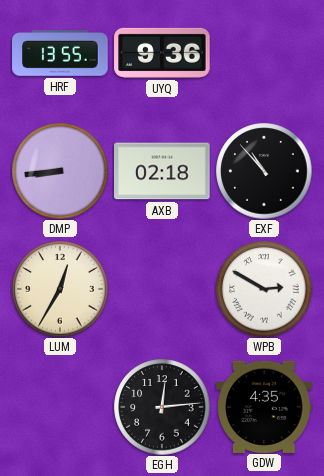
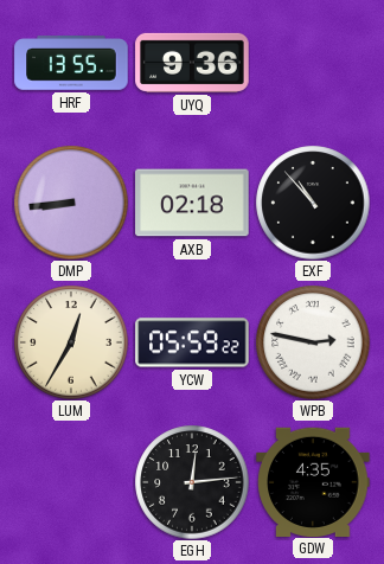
YCW: none -> 05:59 (192, 342)
WPB: 2:50 -> 2:47 (313, 342)
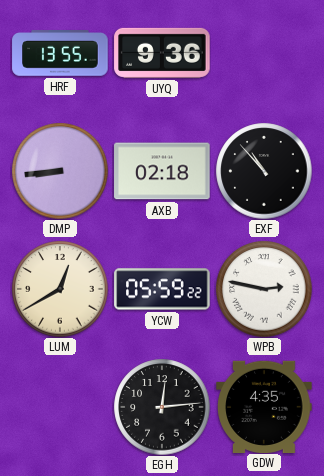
LUM: 12:35 -> 12:40 (60, 289)
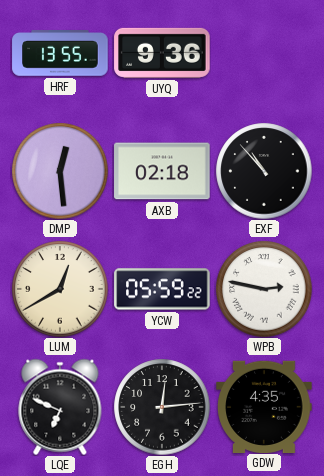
DMP: 8:44 -> 12:29 (60, 171)
LQE: none -> 6:49 (60, 407)
